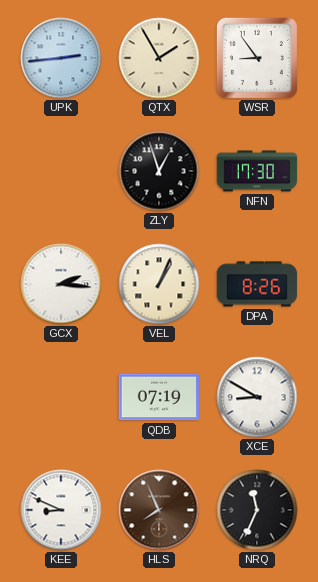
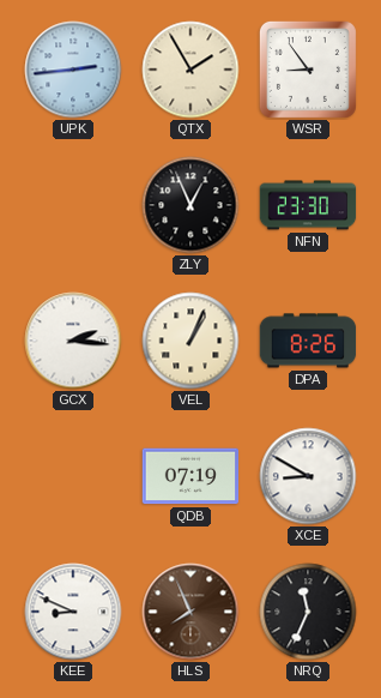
ZLY: 12:57 -> 12:56 (190, 205)
NFN: 17:30 -> 23:30 (308, 205)
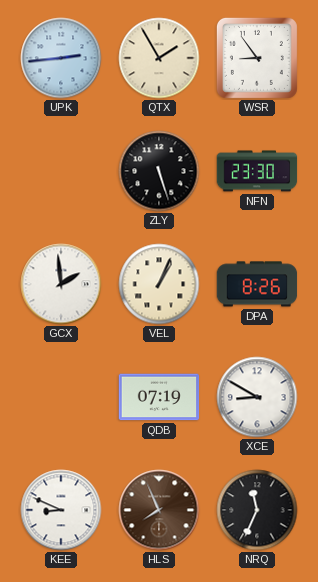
ZLY: 12:56 -> 5:27 (159, 171)
GCX: 2:16 -> 1:59 (61, 284)
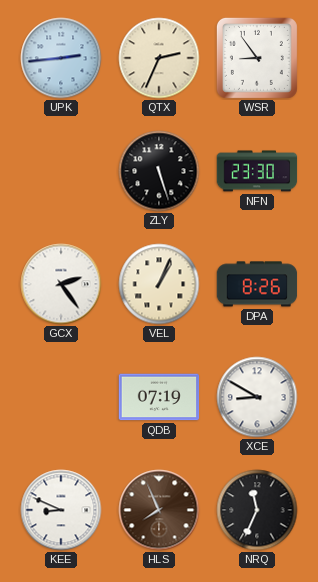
QTX: 1:55 -> 2:34 (159, 58)
GCX: 1:59 -> 2:24 (61, 284)
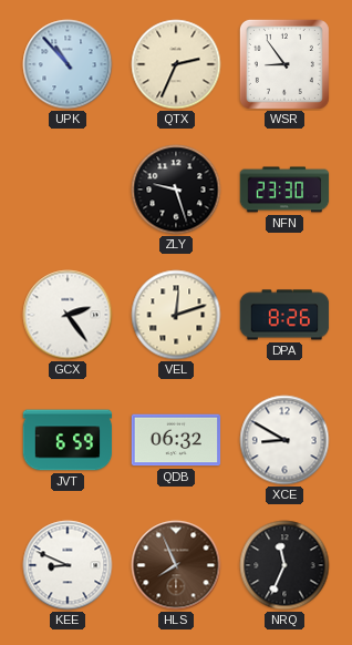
UPK: 2:44 -> 10:53 (68, 64)
ZLY: 5:27 -> 9:27 (176, 190)
VEL: 1:04 -> 12:12 (176, 315)
JVT: none -> 6:59 (68, 440)
QDB: 07:19 -> 06:32 (176, 440)
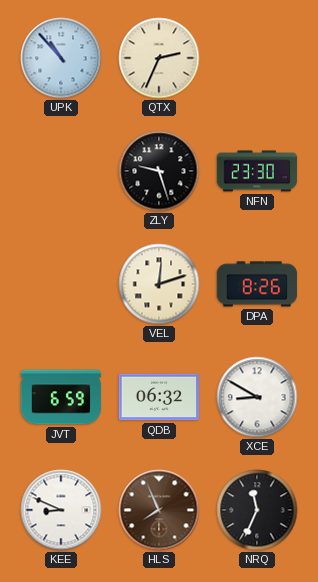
WSR: 8:54 -> none (284, 64)
GCX: 2:24 -> none (68, 315)
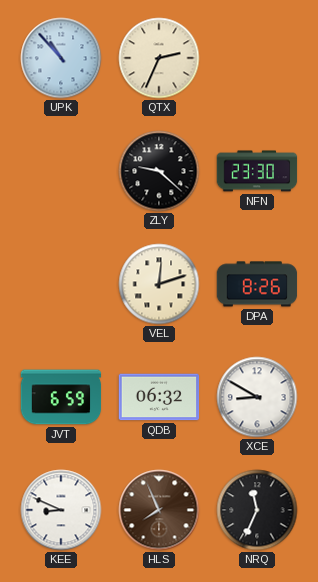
ZLY: 9:27 -> 9:22 (159, 171)
